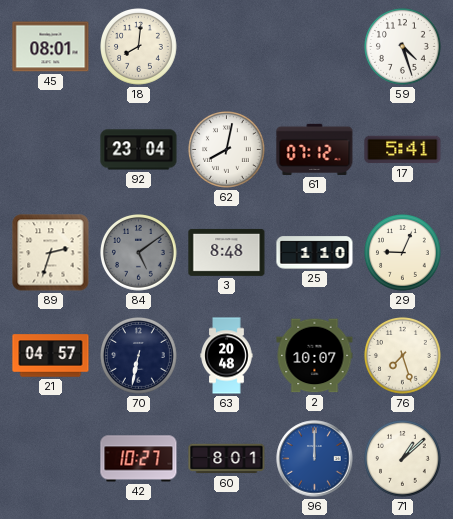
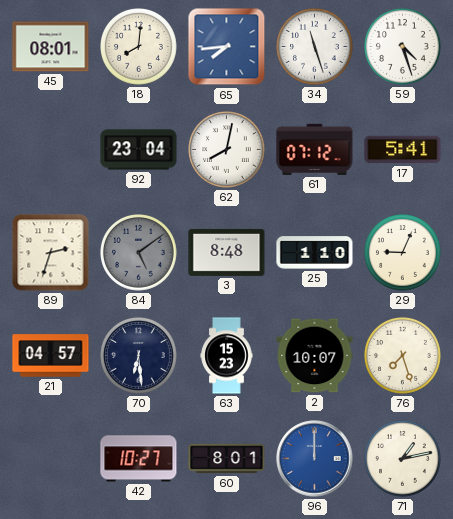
65: none -> 7:44 (227, 47)
34: none -> 11:27 (315, 47)
70: 6:32 -> 6:29 (139, 356)
63: 20:48 -> 15:23 (227, 356)
71: 1:08 -> 1:13 (403, 459)
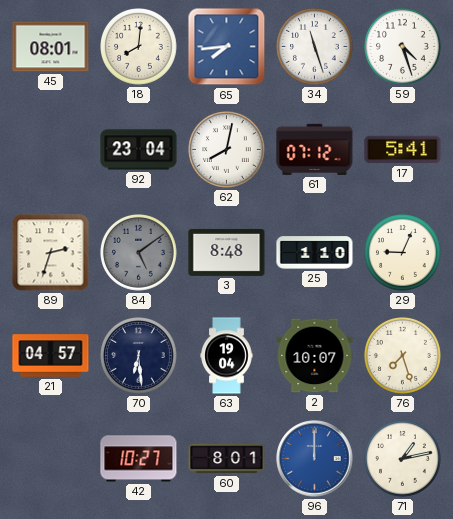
63: 15:23 -> 19:04 (227, 356)
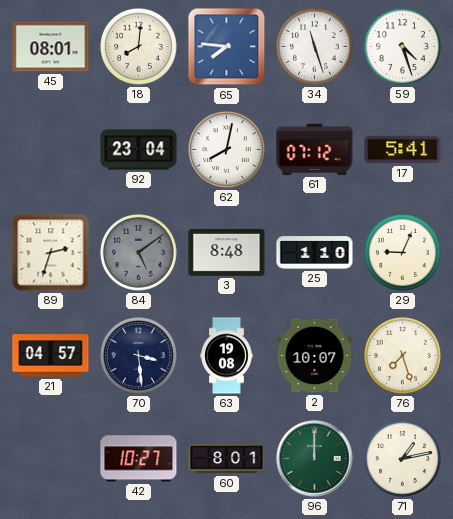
65: 7:44 -> 7:46 (227, 47)
70: 6:29 -> 3:29 (139, 356)
63: 19:04 -> 19:08 (227, 356)
96 dial: blue -> green (315, 459)
